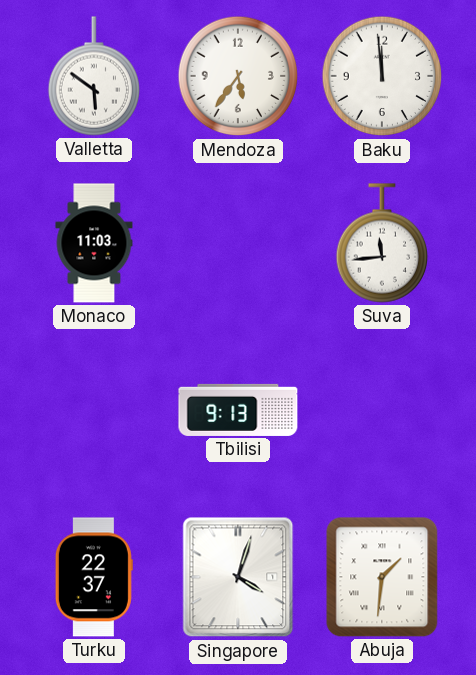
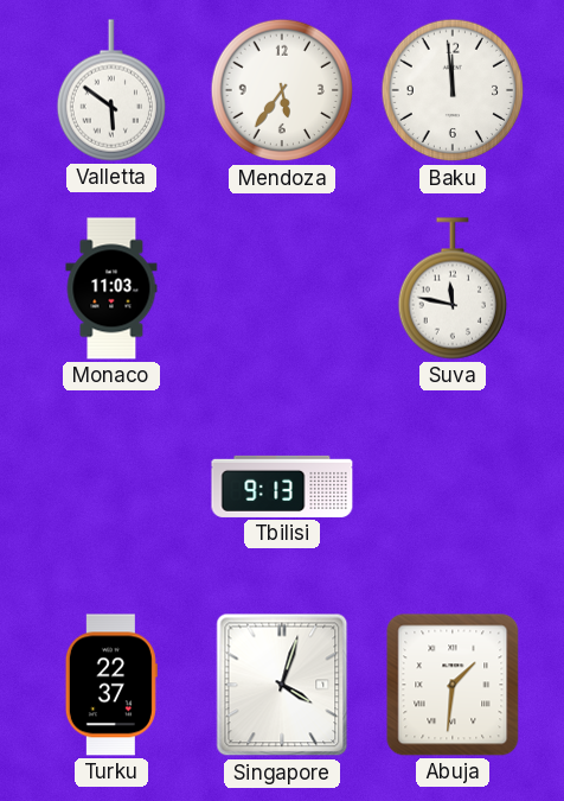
Suva: 11:44 -> 11:47 (451, 288)
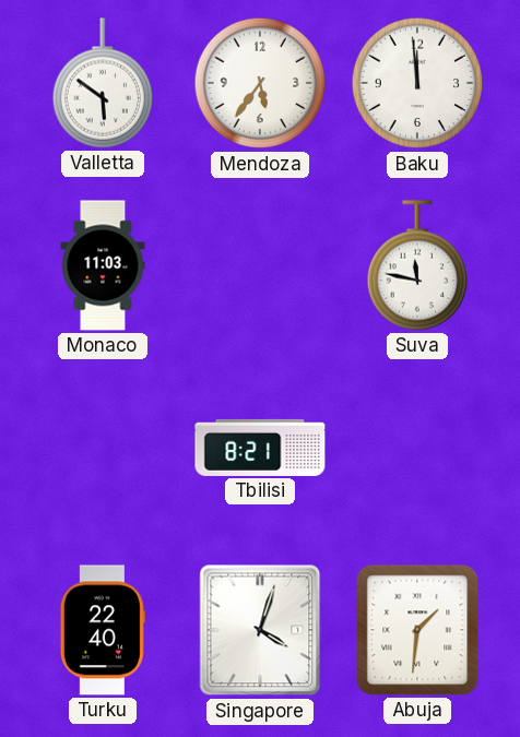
Tbilisi: 9:13 -> 8:21 (260, 448)
Turku: 22:37 -> 22:40 (103, 630)
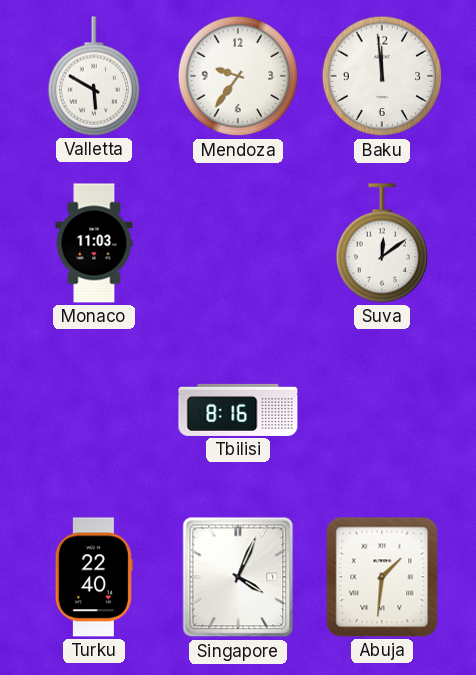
Valletta: 5:51 -> 5:50 (93, 76)
Mendoza: 5:36 -> 9:36 (238, 76)
Suva: 11:47 -> 12:09 (381, 243)
Tbilisi: 8:21 -> 8:16 (238, 410)
Singapore: 4:03 -> 4:04 (238, 577)
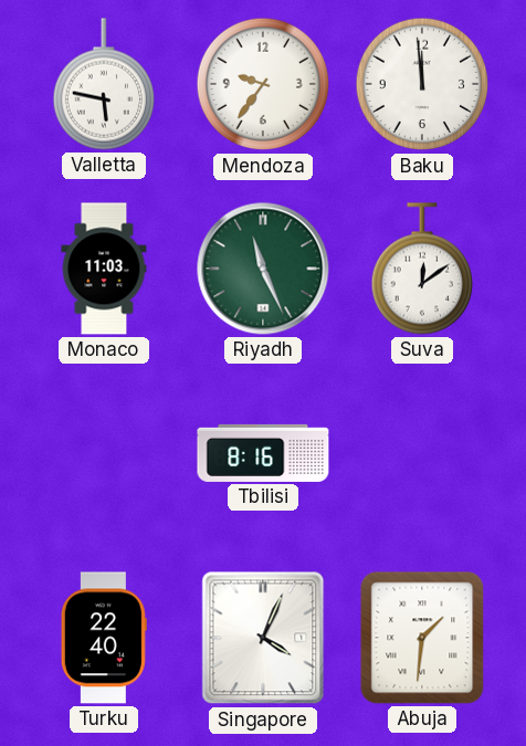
Valletta: 5:50 -> 5:47 (103, 84)
Riyadh: none -> 11:26 (263, 269)
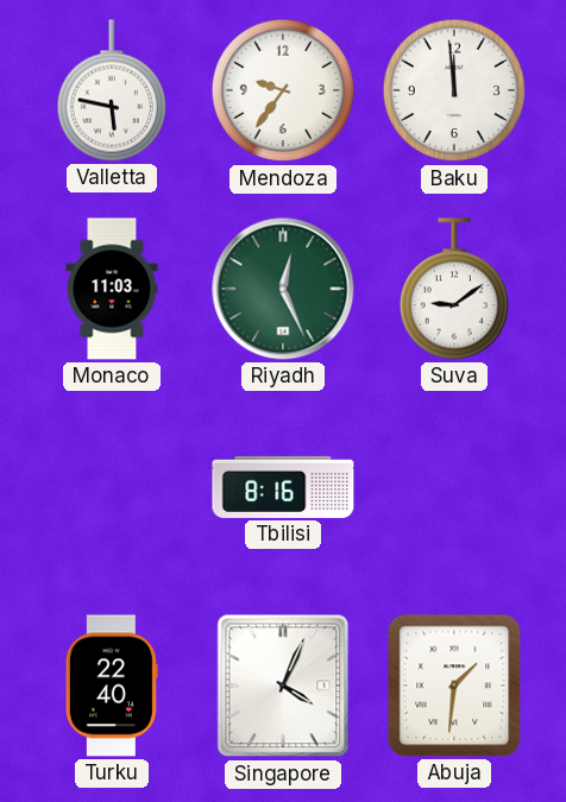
Riyadh: 11:26 -> 12:26 (283, 289)
Suva: 12:09 -> 9:09 (453, 289)
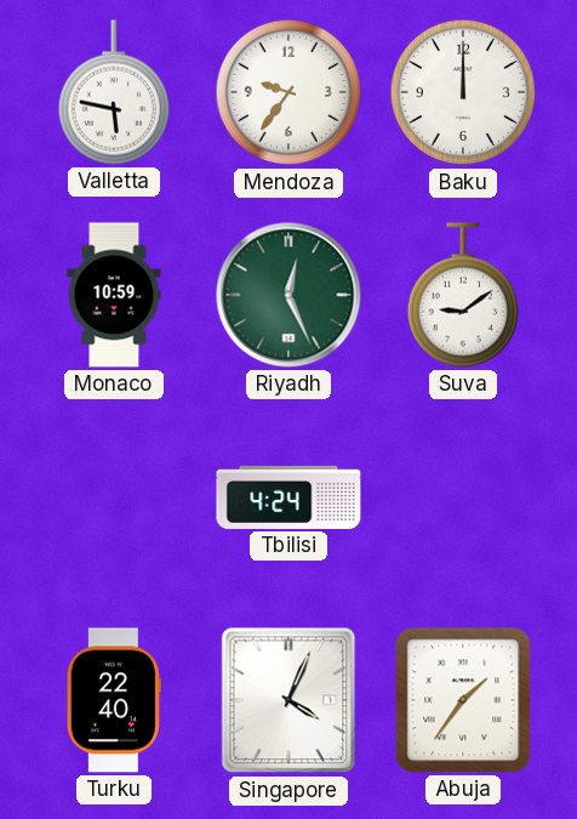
Baku: 11:59 -> 12:00 (463, 92)
Monaco: 11:03 -> 10:59 (114, 295)
Tbilisi: 8:16 -> 4:24 (288, 497)
Abuja: 1:31 -> 1:36 (463, 700)
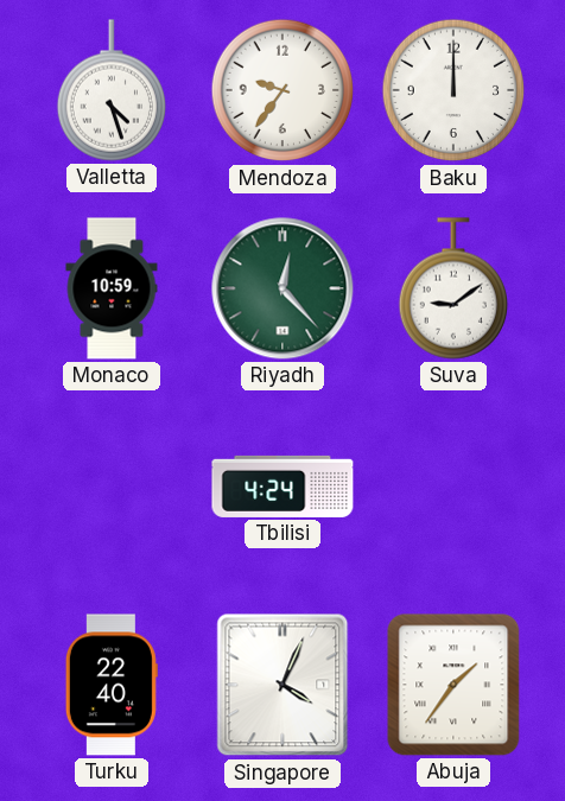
Valletta: 5:47 -> 4:27 (110, 90)
Riyadh: 12:26 -> 12:23 (282, 288)
